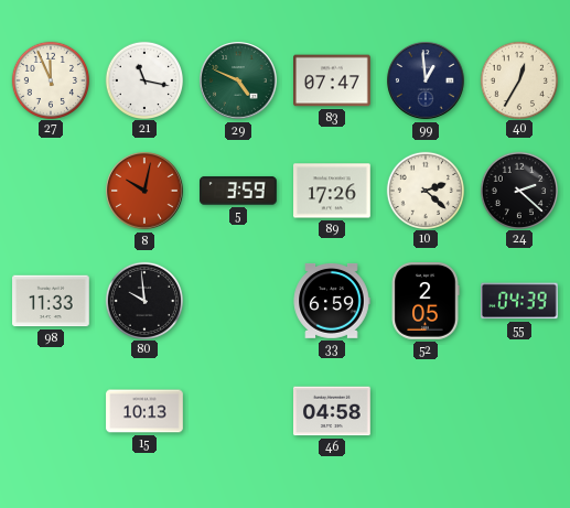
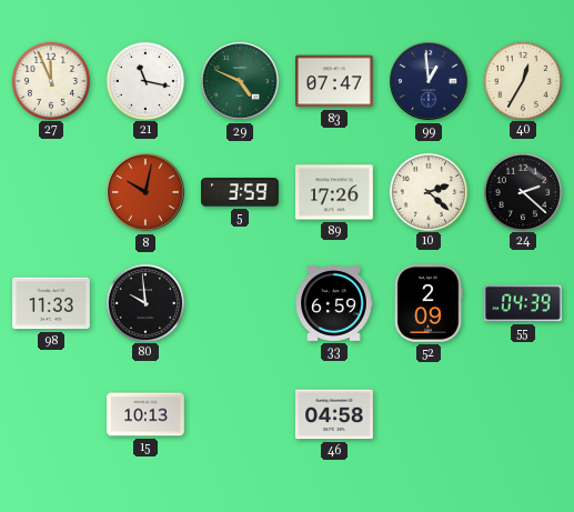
52: 2:05 -> 2:09 (429, 304)
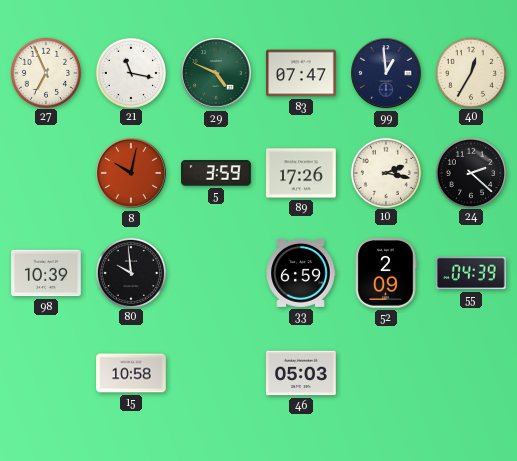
27: 11:56 -> 6:56 (45, 72)
10: 2:22 -> 2:17 (385, 172)
98: 11:33 -> 10:39 (47, 273)
15: 10:13 -> 10:58 (131, 373)
46: 04:58 -> 05:03 (302, 373)
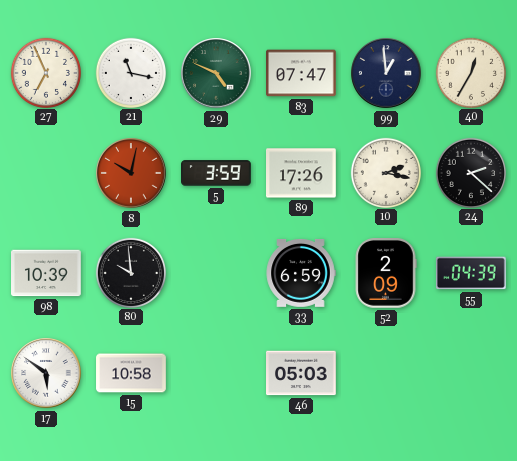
17: none -> 5:51 (46, 373)
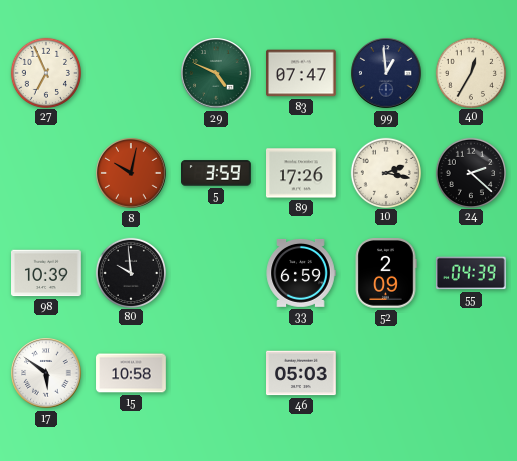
21: 11:17 -> none (130, 72)
